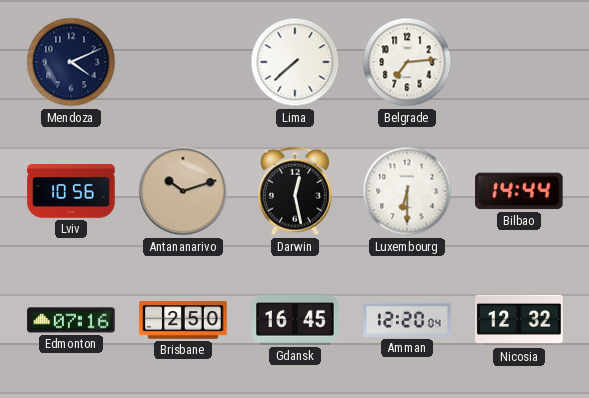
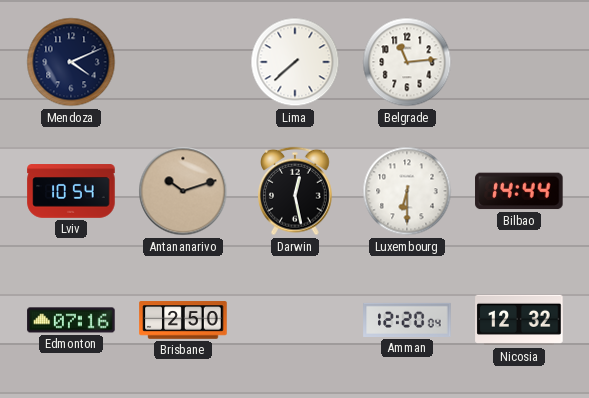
Belgrade: 7:14 -> 11:14 (407, 62)
Lviv: 10:56 -> 10:54 (71, 191)
Gdansk: 16:45 -> none (295, 320)
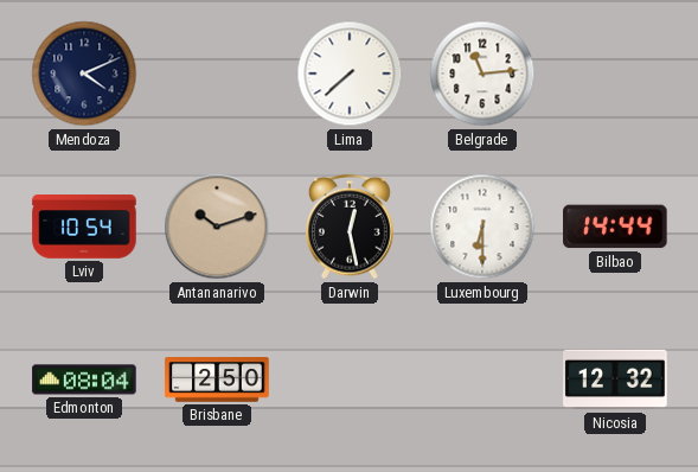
Edmonton: 07:16 -> 08:04 (84, 379)
Amman: 12:20 -> none (407, 320)
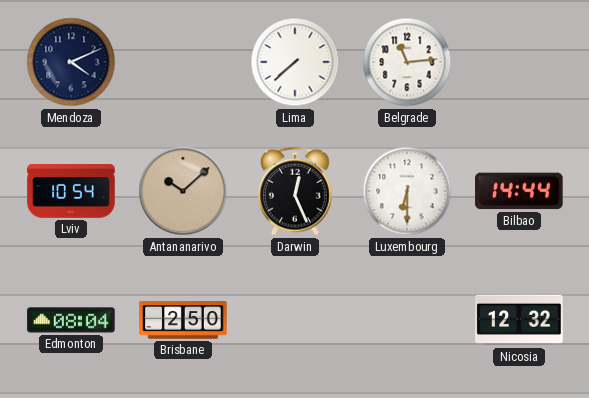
Antananarivo: 10:12 -> 10:08 (183, 191)
Darwin: 12:28 -> 12:26 (295, 191)
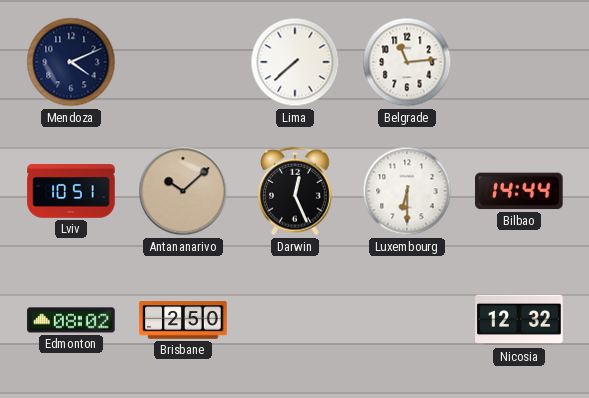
Lviv: 10:54 -> 10:51 (71, 191)
Edmonton: 08:04 -> 08:02 (71, 320)
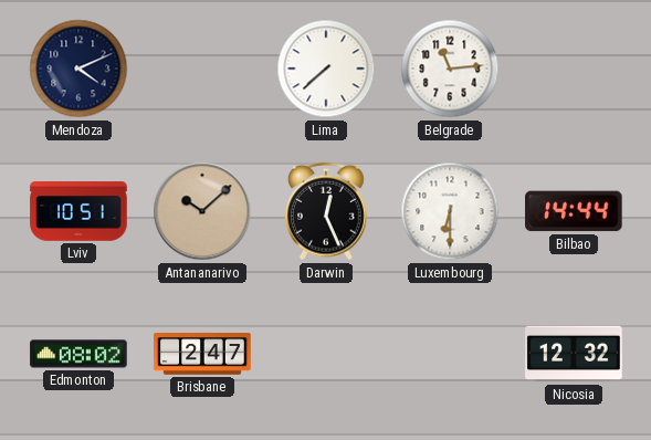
Brisbane: 2:50 -> 2:47 (202, 354)
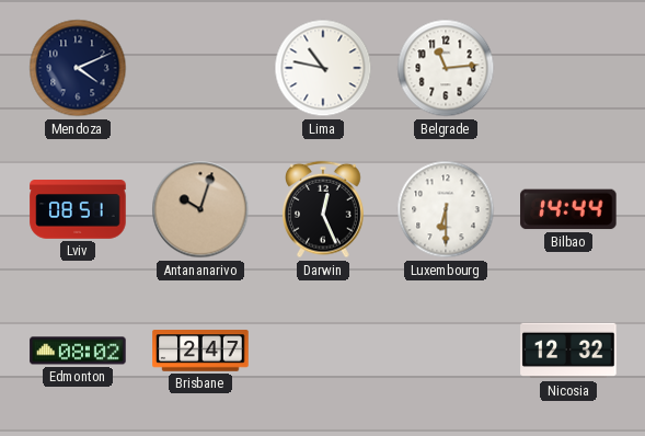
Lima: 7:38 -> 10:47 (323, 68)
Lviv: 10:51 -> 08:51 (78, 209)
Antananarivo: 10:08 -> 10:03 (200, 209)
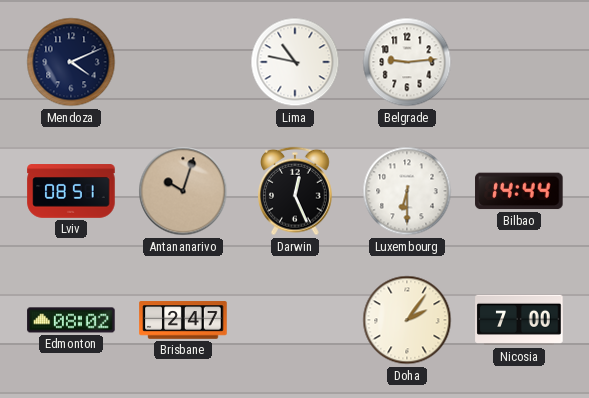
Belgrade: 11:14 -> 9:14 (407, 62)
Doha: none -> 2:06 (407, 320)
Nicosia: 12:32 -> 7:00 (519, 320)
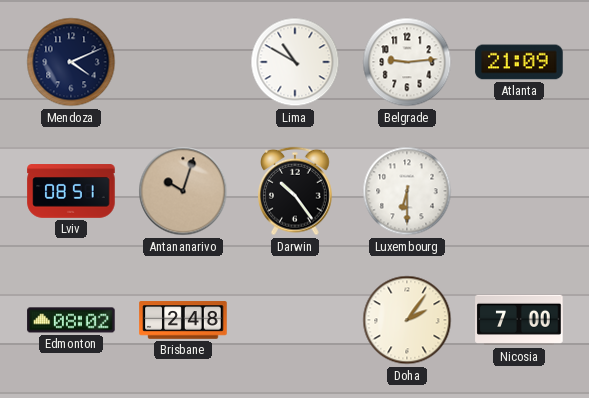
Lima: 10:47 -> 10:50 (295, 62)
Atlanta: none -> 21:09 (519, 62)
Darwin: 12:26 -> 10:24 (295, 191)
Bilbao: 14:44 -> none (519, 191)
Brisbane: 2:47 -> 2:48 (183, 320)
